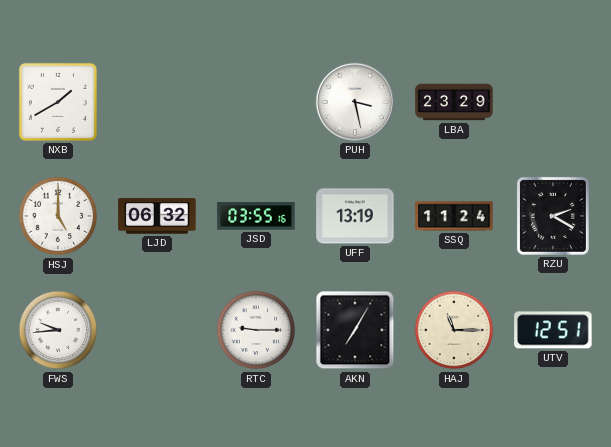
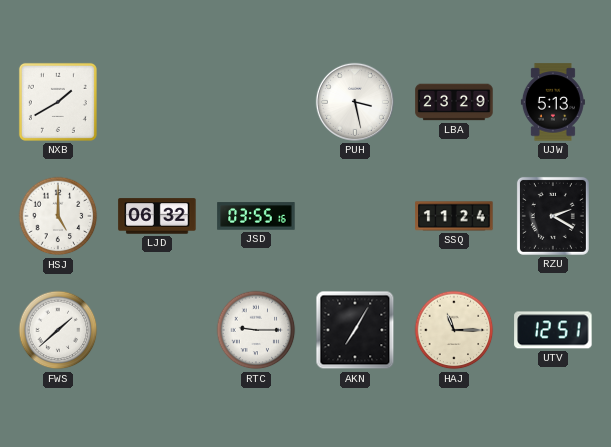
UJW: none -> 5:13 (553, 102)
UFF: 13:19 -> none (355, 216)
FWS: 9:44 -> 1:38 (58, 330)
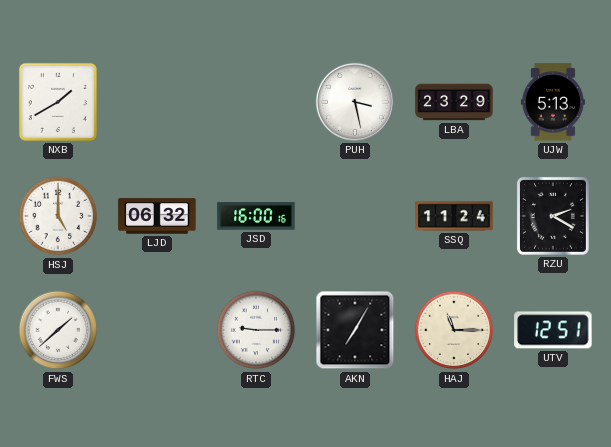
JSD: 03:55 -> 16:00 (256, 216)
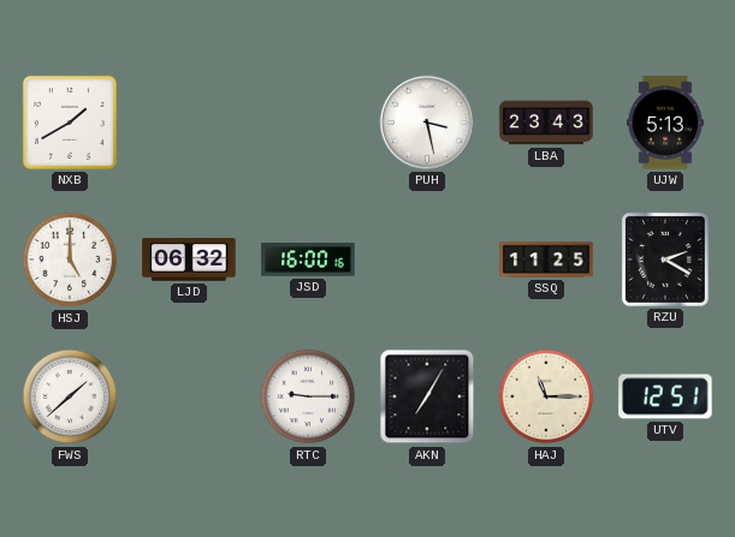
LBA: 23:29 -> 23:43 (546, 123)
SSQ: 11:24 -> 11:25 (546, 259)
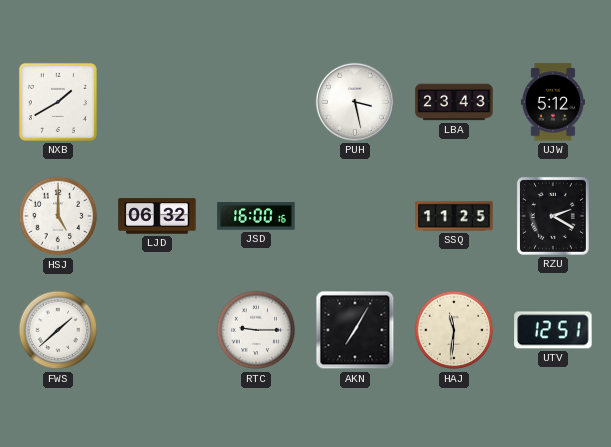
UJW: 5:13 -> 5:12 (553, 102)
HAJ: 11:15 -> 11:31 (454, 330)
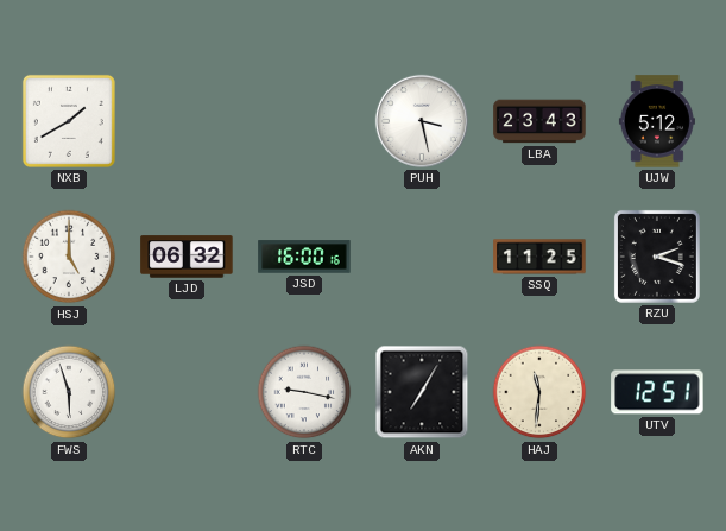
RZU: 2:20 -> 2:18 (657, 257)
FWS: 1:38 -> 5:57 (69, 392)
RTC: 9:15 -> 9:17 (304, 392)
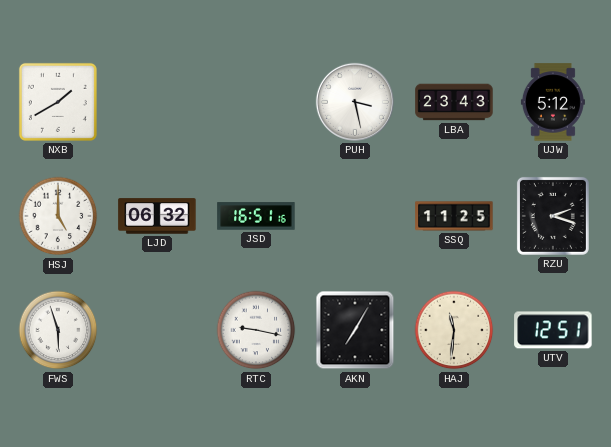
JSD: 16:00 -> 16:51 (256, 216)
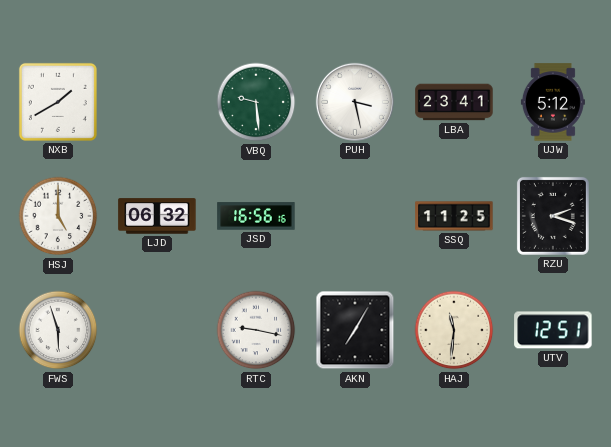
VBQ: none -> 9:29 (256, 102)
LBA: 23:43 -> 23:41 (454, 102)
JSD: 16:51 -> 16:56 (256, 216)
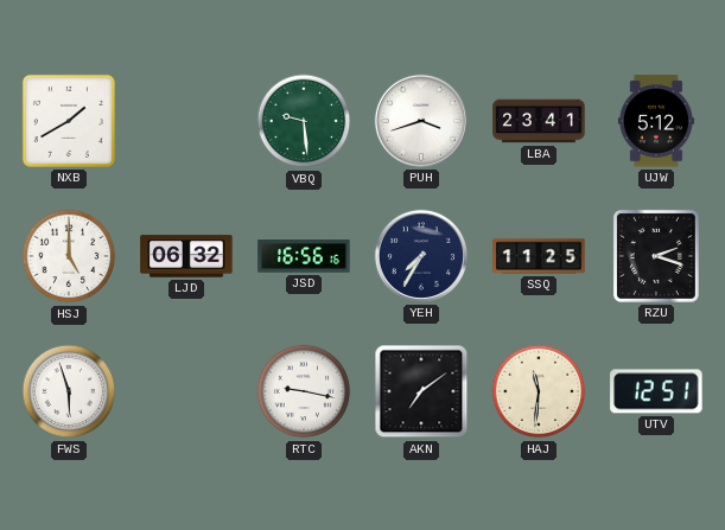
PUH: 3:28 -> 3:42 (421, 121)
YEH: none -> 7:35 (421, 256)
AKN: 7:05 -> 7:09 (421, 391)
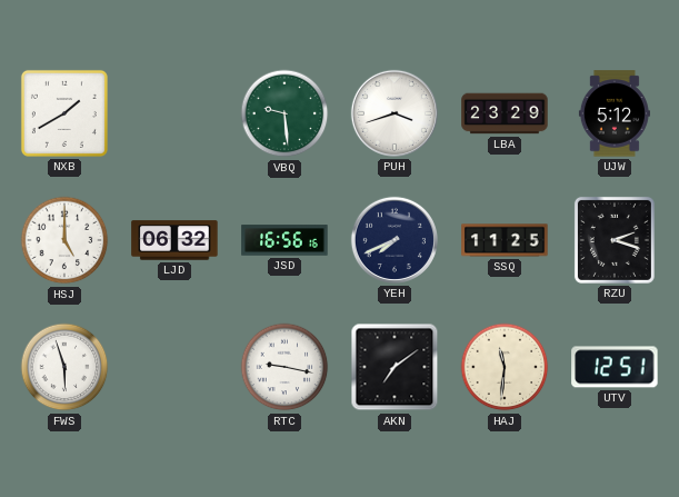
LBA: 23:41 -> 23:29 (505, 113)
YEH: 7:35 -> 7:41 (395, 240)
